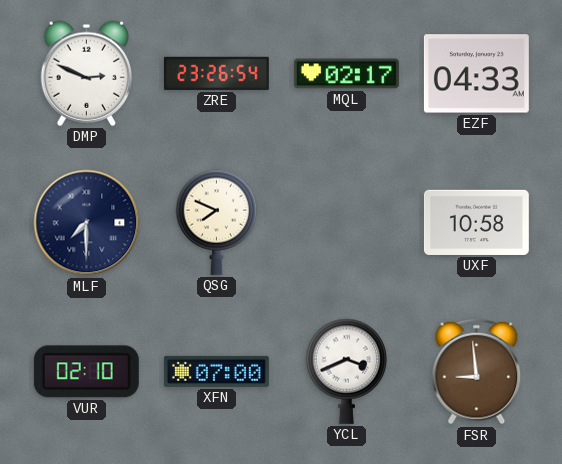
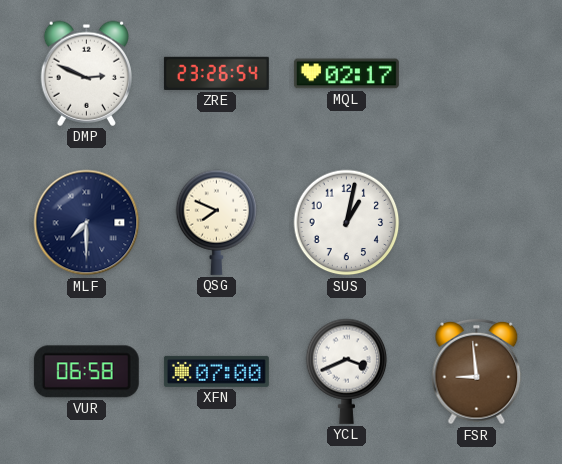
EZF: 04:33 -> none (476, 74)
SUS: none -> 1:02 (347, 223)
UXF: 10:58 -> none (476, 222)
VUR: 02:10 -> 06:58 (86, 372)
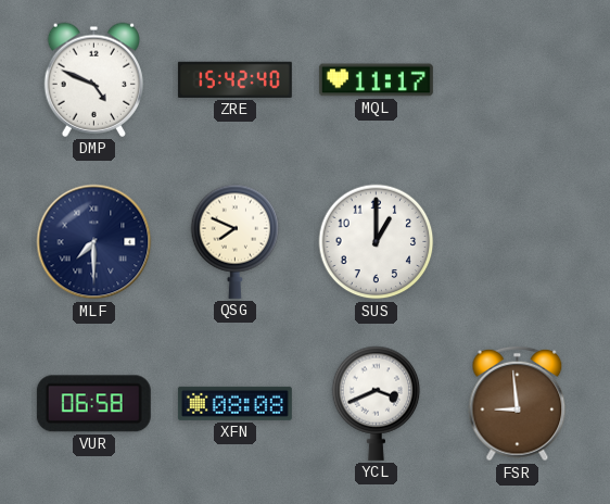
DMP: 2:49 -> 4:49 (93, 79)
ZRE: 23:26 -> 15:42 (234, 79)
MQL: 02:17 -> 11:17 (376, 80)
SUS: 1:02 -> 1:00 (377, 242)
XFN: 07:00 -> 08:08 (234, 403)
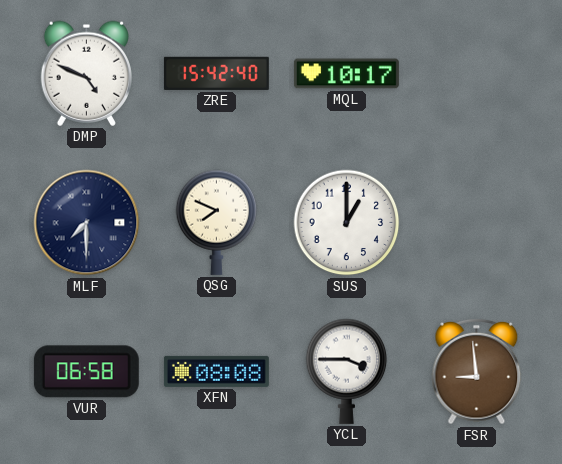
MQL: 11:17 -> 10:17 (346, 74)
YCL: 3:41 -> 3:45 (347, 371)
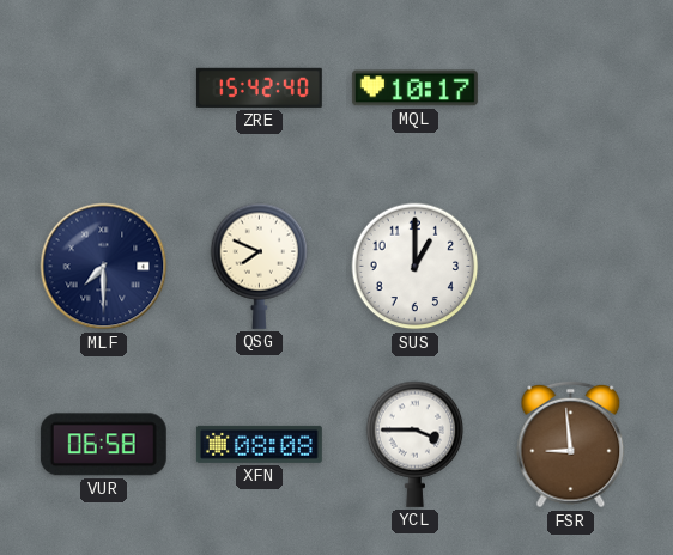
DMP: 4:49 -> none (86, 73)
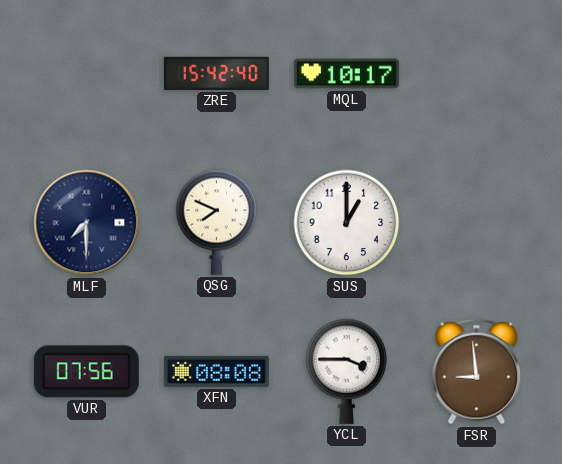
VUR: 06:58 -> 07:56 (86, 372)
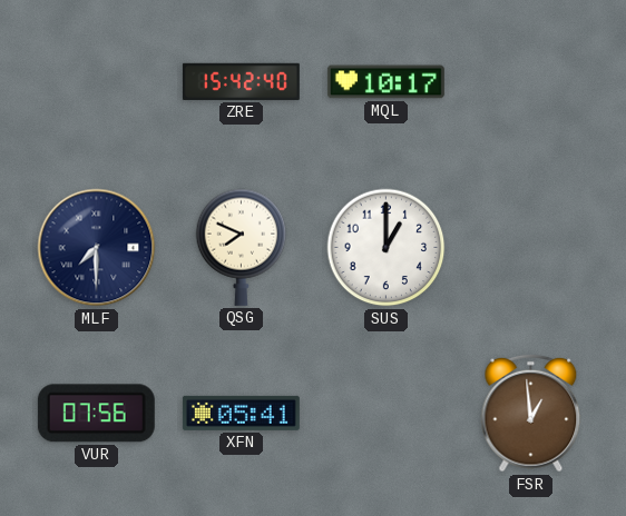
XFN: 08:08 -> 05:41 (241, 413)
YCL: 3:45 -> none (347, 371)
FSR: 8:59 -> 12:59 (531, 414)
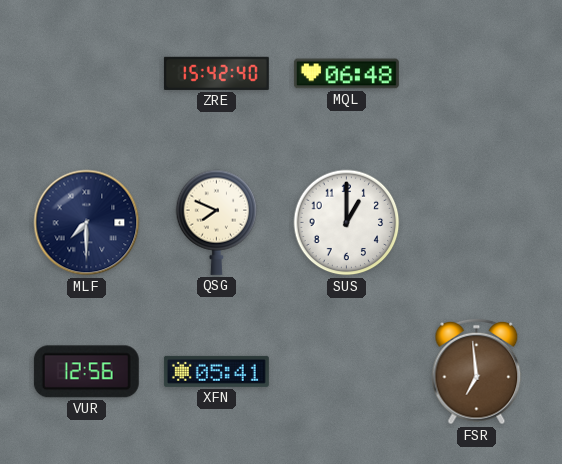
MQL: 10:17 -> 06:48 (346, 74)
VUR: 07:56 -> 12:56 (86, 372)
FSR: 12:59 -> 6:59 (477, 372)
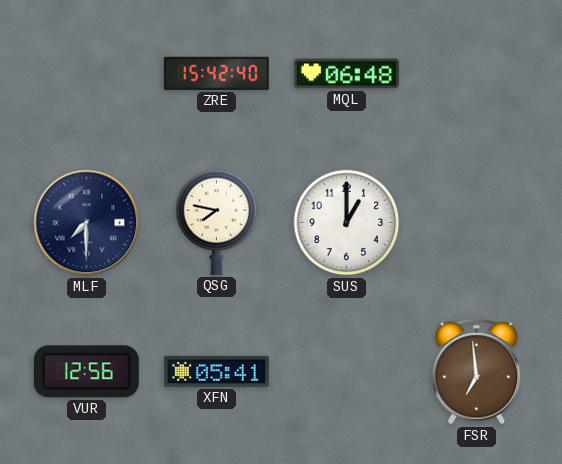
QSG: 7:49 -> 7:47 (217, 222)
